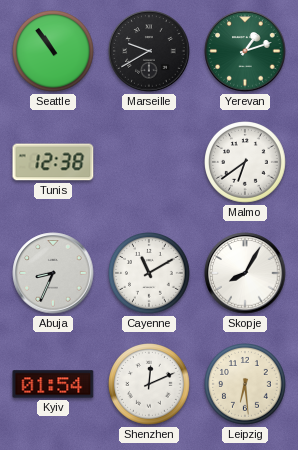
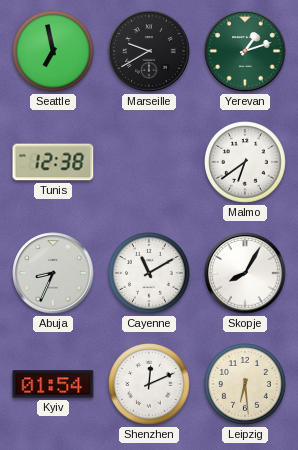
Seattle: 10:54 -> 6:58 (54, 52)
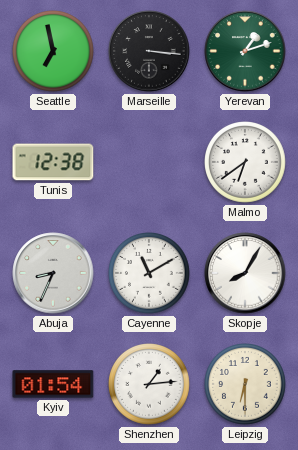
Marseille: 9:40 -> 3:16 (149, 51)
Shenzhen: 12:11 -> 1:14 (150, 385)
Leipzig: 6:29 -> 6:30 (246, 385)
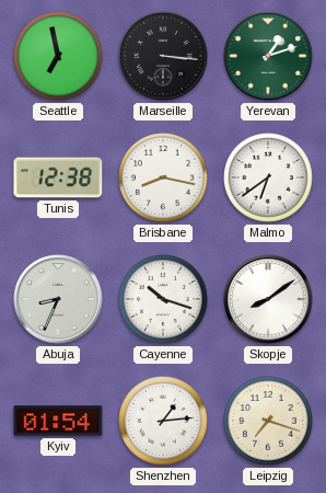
Brisbane: none -> 8:17 (164, 179)
Cayenne: 11:10 -> 10:18 (164, 300)
Skopje: 8:05 -> 8:09 (268, 299)
Leipzig: 6:30 -> 7:18 (269, 422)
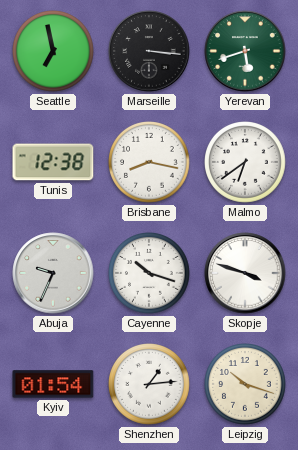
Yerevan: 1:12 -> 5:42 (245, 51)
Abuja: 8:34 -> 9:34 (53, 273)
Skopje: 8:09 -> 3:48 (245, 273)
Leipzig: 7:18 -> 10:18 (246, 385)
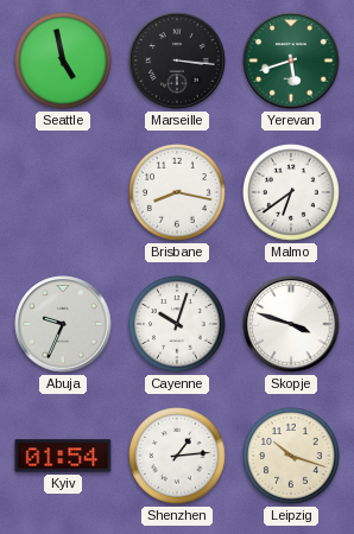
Seattle: 6:58 -> 4:58 (64, 62)
Tunis: 12:38 -> none (53, 162)
Cayenne: 10:18 -> 10:03 (178, 325)
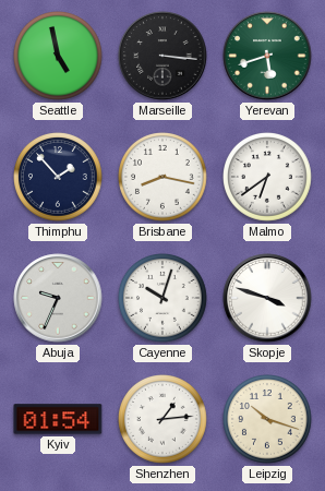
Thimphu: none -> 1:53 (59, 178)
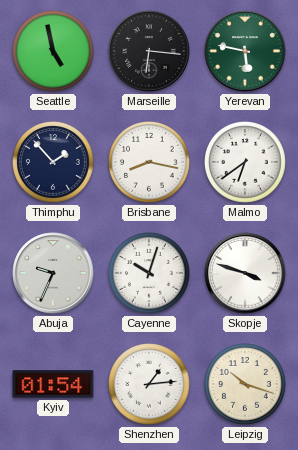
Marseille: 3:16 -> 6:16 (149, 51)
Yerevan: 5:42 -> 5:47 (245, 51)
